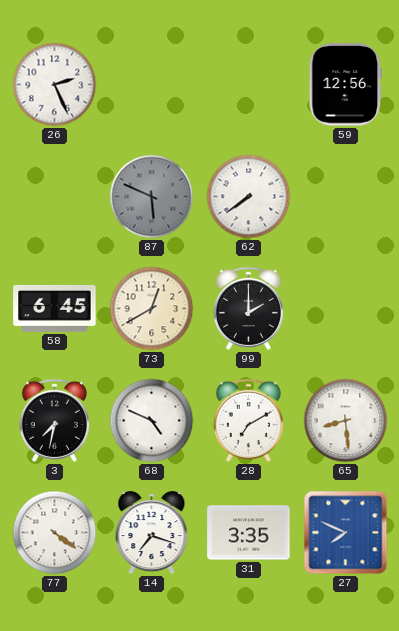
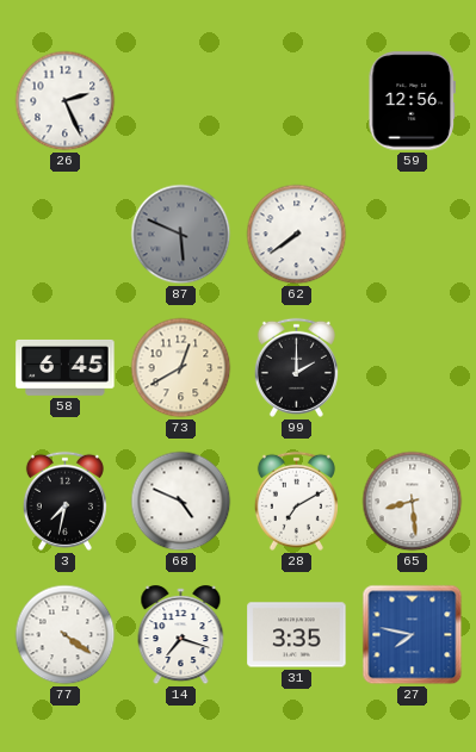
27: 7:49 -> 7:47 (413, 635)
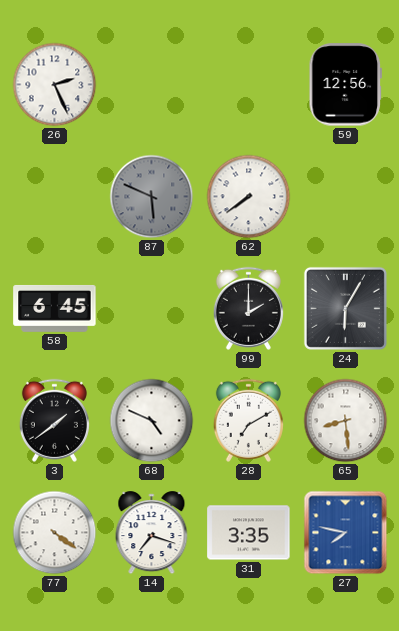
73: 12:40 -> none (181, 368)
24: none -> 6:05 (345, 308)
3: 7:32 -> 1:39 (54, 420)
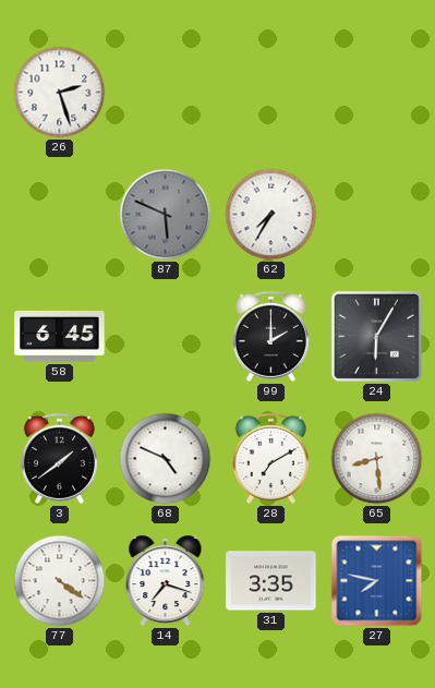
26: 2:26 -> 2:27 (60, 93)
59: 12:56 -> none (345, 85)
62: 7:39 -> 7:35 (271, 215)
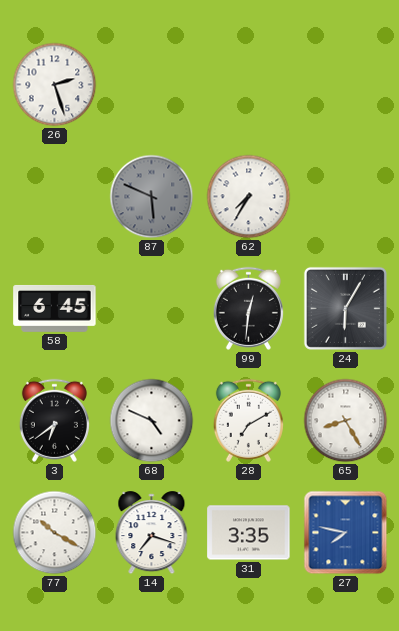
99: 2:00 -> 12:31 (248, 308)
3: 1:39 -> 6:39 (54, 420)
65: 8:29 -> 8:25 (346, 421)
77: 4:21 -> 10:20 (55, 533)
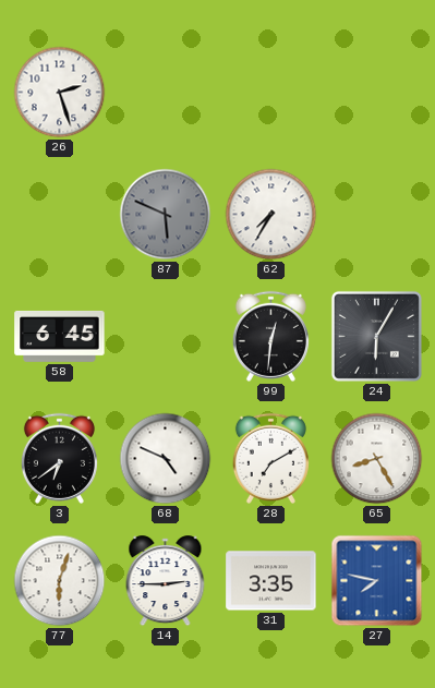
77: 10:20 -> 6:03 (60, 581)
14: 7:18 -> 2:45 (166, 581)
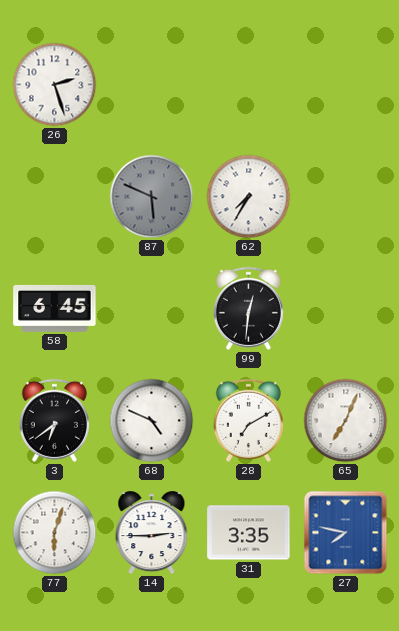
24: 6:05 -> none (376, 336)
65: 8:25 -> 7:04 (346, 421)
